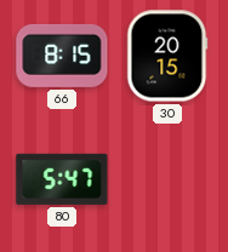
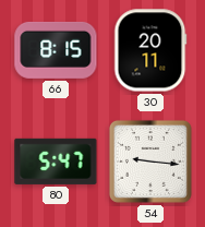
30: 20:15 -> 20:11 (150, 50)
54: none -> 9:16 (150, 162)
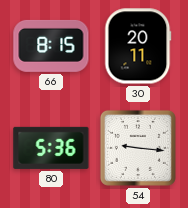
80: 5:47 -> 5:36 (51, 148)
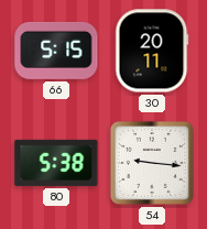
66: 8:15 -> 5:15 (56, 51)
80: 5:36 -> 5:38 (56, 163)
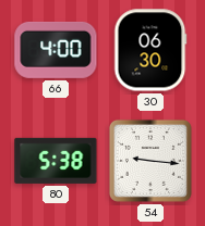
66: 5:15 -> 4:00 (56, 50)
30: 20:11 -> 06:30 (150, 50)
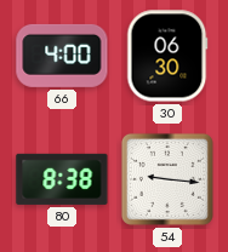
80: 5:38 -> 8:38 (62, 179)
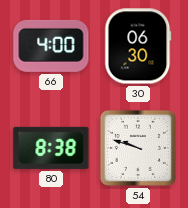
54: 9:16 -> 9:48 (138, 148)
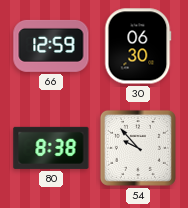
66: 4:00 -> 12:59 (51, 46)
54: 9:48 -> 9:53 (138, 148)
